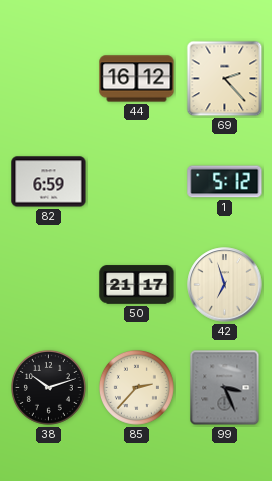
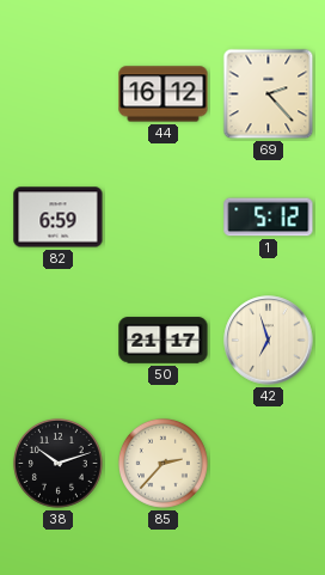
99: 3:26 -> none (225, 388)
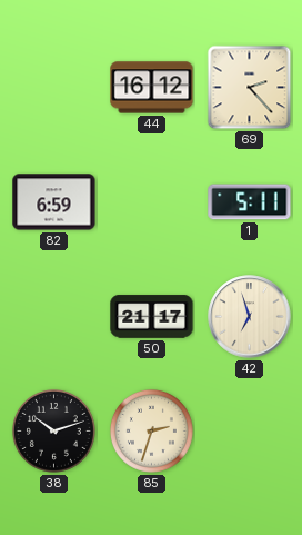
1: 5:12 -> 5:11 (250, 202)
85: 2:37 -> 2:33 (151, 430)
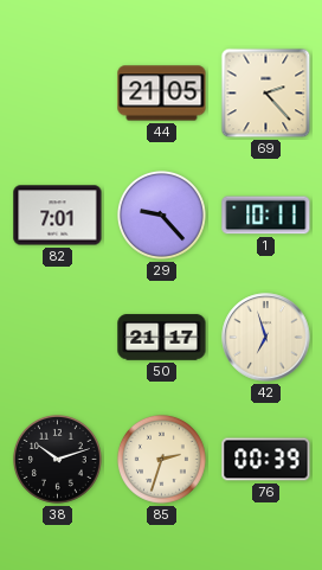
44: 16:12 -> 21:05 (162, 94)
82: 6:59 -> 7:01 (58, 216)
29: none -> 9:23 (161, 214)
1: 5:11 -> 10:11 (266, 216)
76: none -> 00:39 (266, 460)
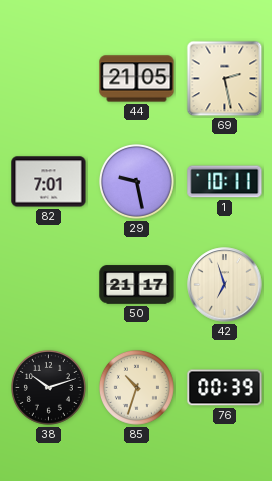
69: 2:23 -> 2:28 (225, 79)
29: 9:23 -> 9:28 (136, 181)
85: 2:33 -> 10:33 (136, 387)
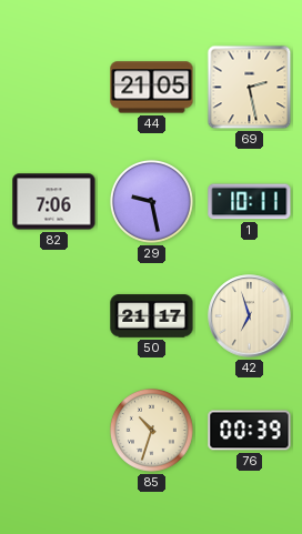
82: 7:01 -> 7:06 (54, 202)
38: 10:12 -> none (48, 387)
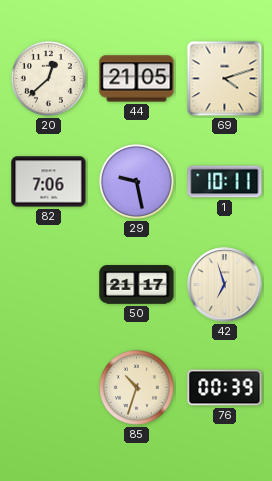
20: none -> 12:38 (48, 78)
69: 2:28 -> 4:12 (225, 79)
